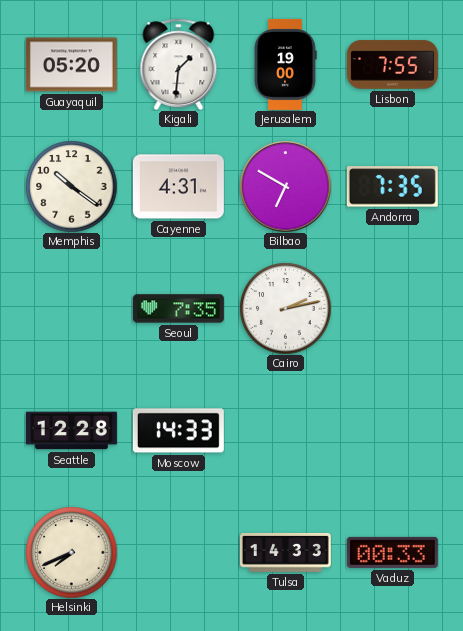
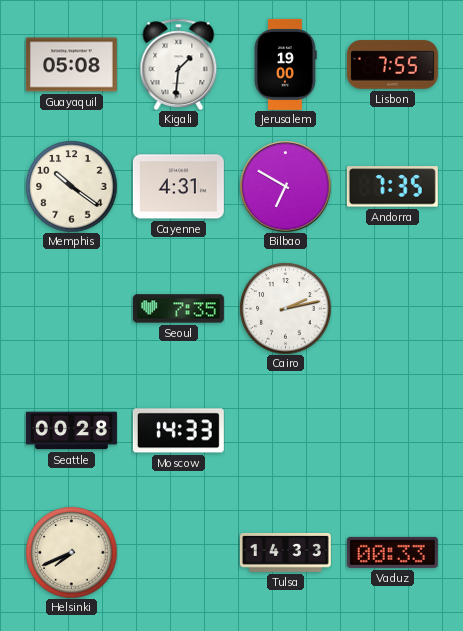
Guayaquil: 05:20 -> 05:08 (71, 65)
Seattle: 12:28 -> 00:28 (71, 431)
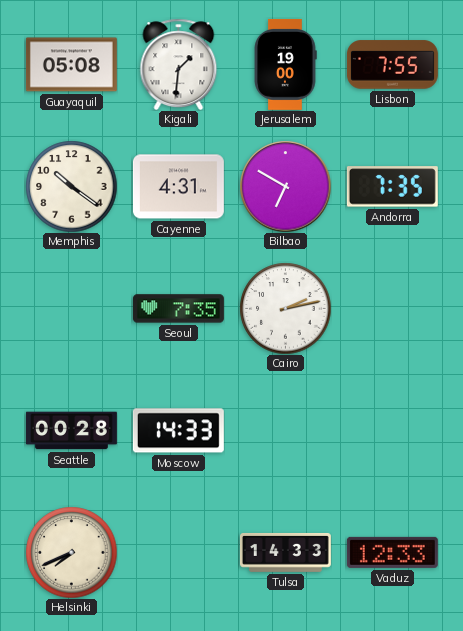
Vaduz: 00:33 -> 12:33 (392, 552)
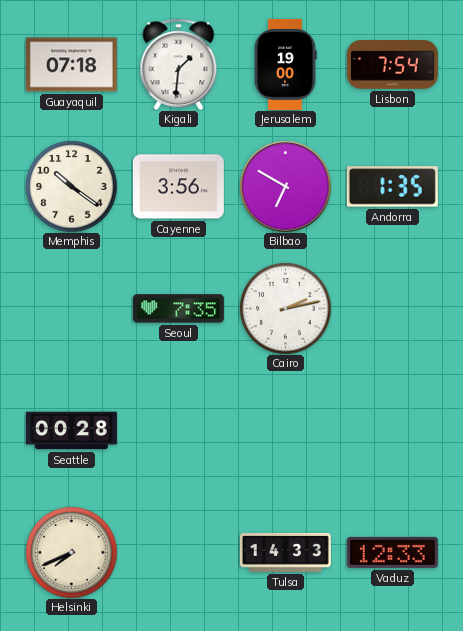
Guayaquil: 05:08 -> 07:18 (71, 65)
Lisbon: 7:55 -> 7:54 (392, 65)
Cayenne: 4:31 -> 3:56 (178, 187)
Andorra: 7:35 -> 1:35 (392, 187)
Moscow: 14:33 -> none (178, 431)
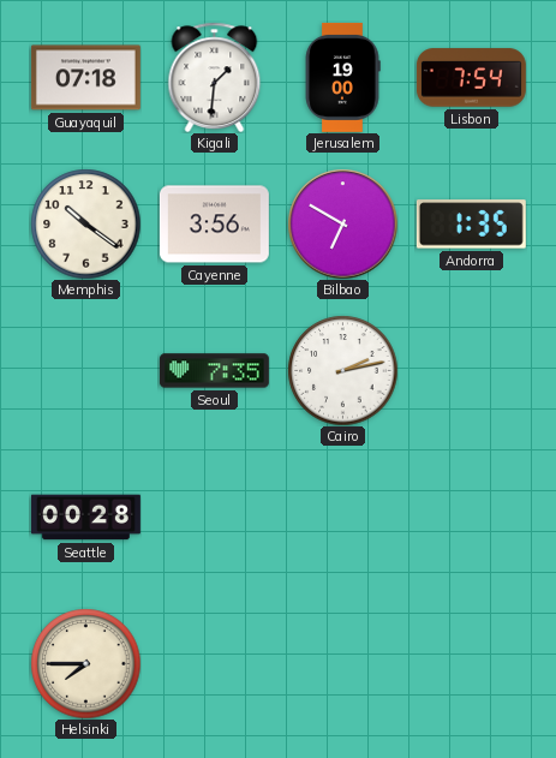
Helsinki: 7:41 -> 7:45 (85, 663)
Tulsa: 14:33 -> none (285, 552)
Vaduz: 12:33 -> none (392, 552)
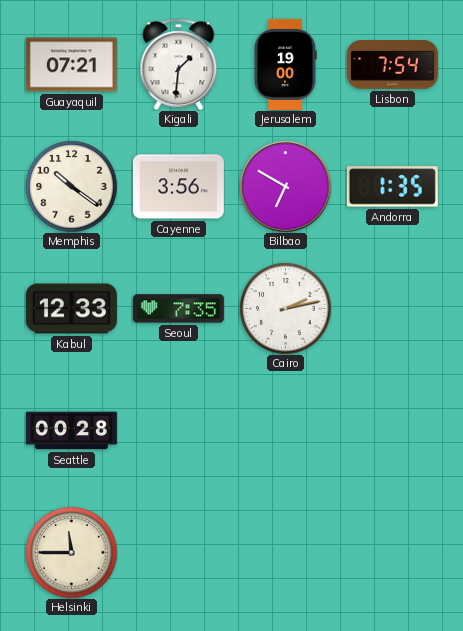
Guayaquil: 07:18 -> 07:21 (71, 65)
Kabul: none -> 12:33 (71, 309)
Helsinki: 7:45 -> 11:45 (71, 552)
